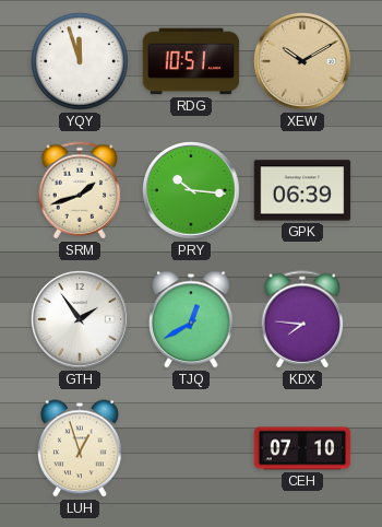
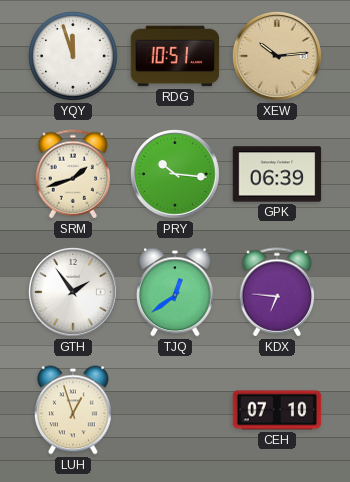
XEW: 10:10 -> 10:14 (278, 57)
TJQ: 12:40 -> 12:39 (176, 292)
KDX: 7:46 -> 6:46 (277, 292)
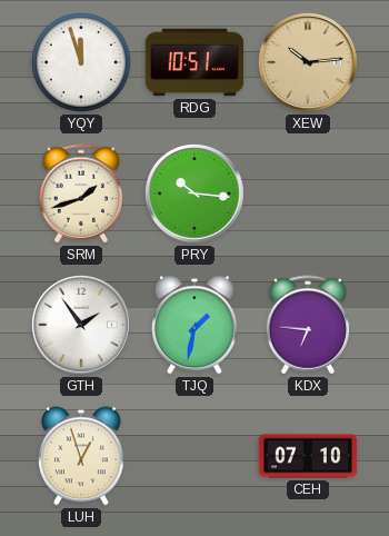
GPK: 06:39 -> none (277, 174)
TJQ: 12:39 -> 1:32 (196, 325)
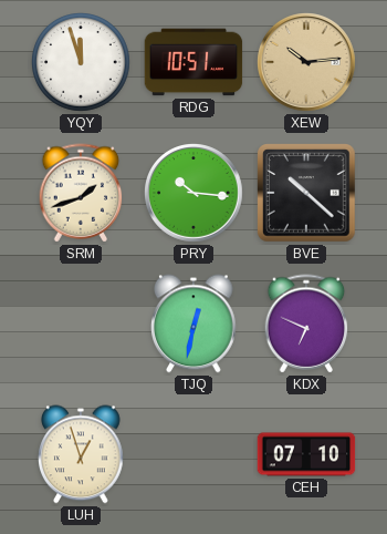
BVE: none -> 10:22 (306, 193)
GTH: 1:54 -> none (82, 326)
TJQ: 1:32 -> 12:32 (195, 324)
KDX: 6:46 -> 6:49 (306, 324)
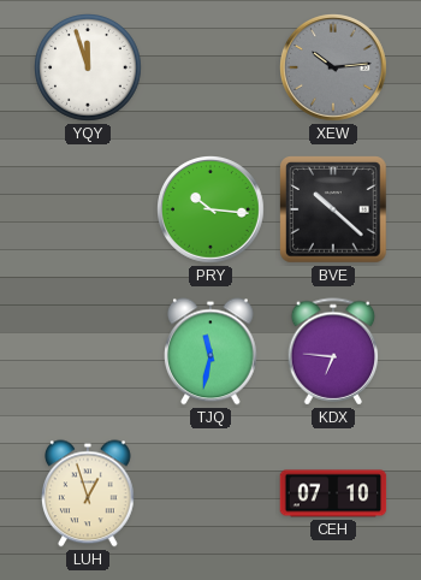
RDG: 10:51 -> none (193, 62)
XEW dial: champagne -> grey (334, 69)
SRM: 1:42 -> none (81, 193)
TJQ: 12:32 -> 11:32 (212, 351)
KDX: 6:49 -> 6:46 (333, 351)
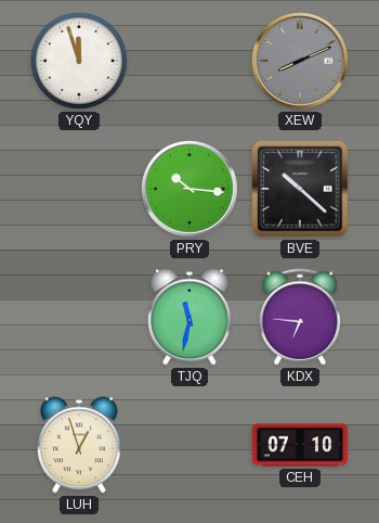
XEW: 10:14 -> 8:11 (301, 62)
